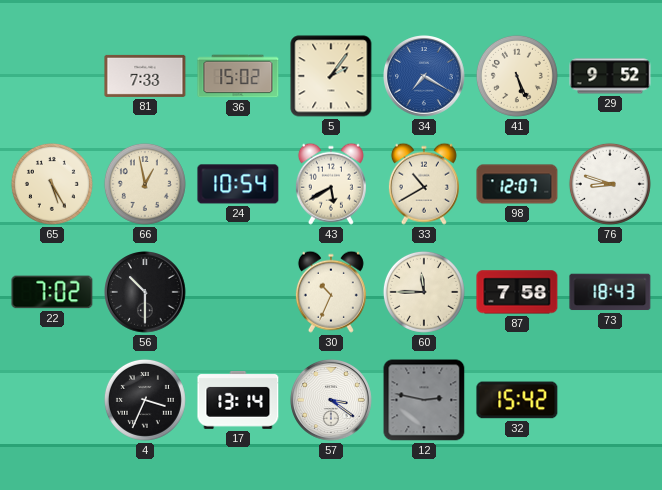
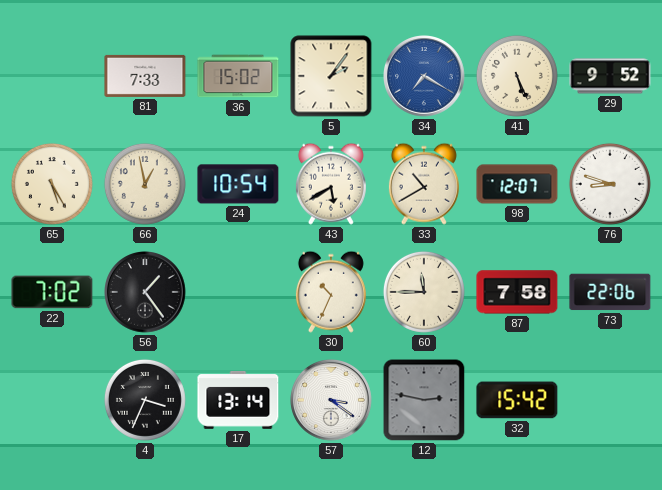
56: 10:30 -> 1:24 (145, 292)
73: 18:43 -> 22:06 (610, 292)
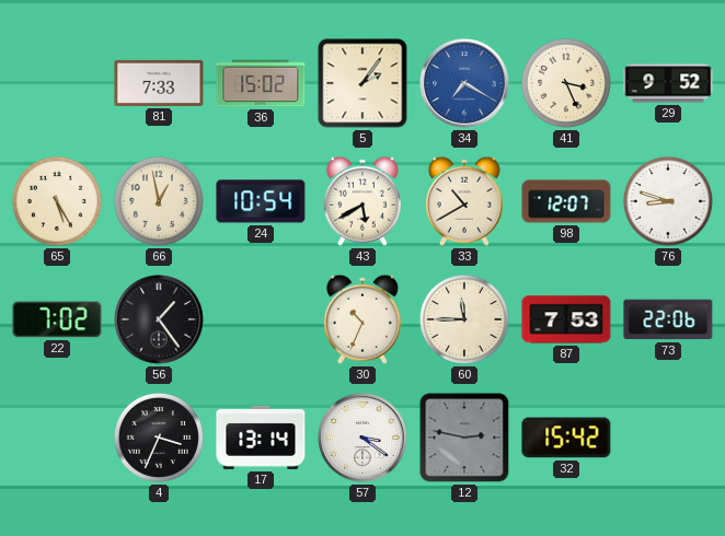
41: 5:26 -> 3:26 (566, 83)
87: 7:58 -> 7:53 (566, 319)
